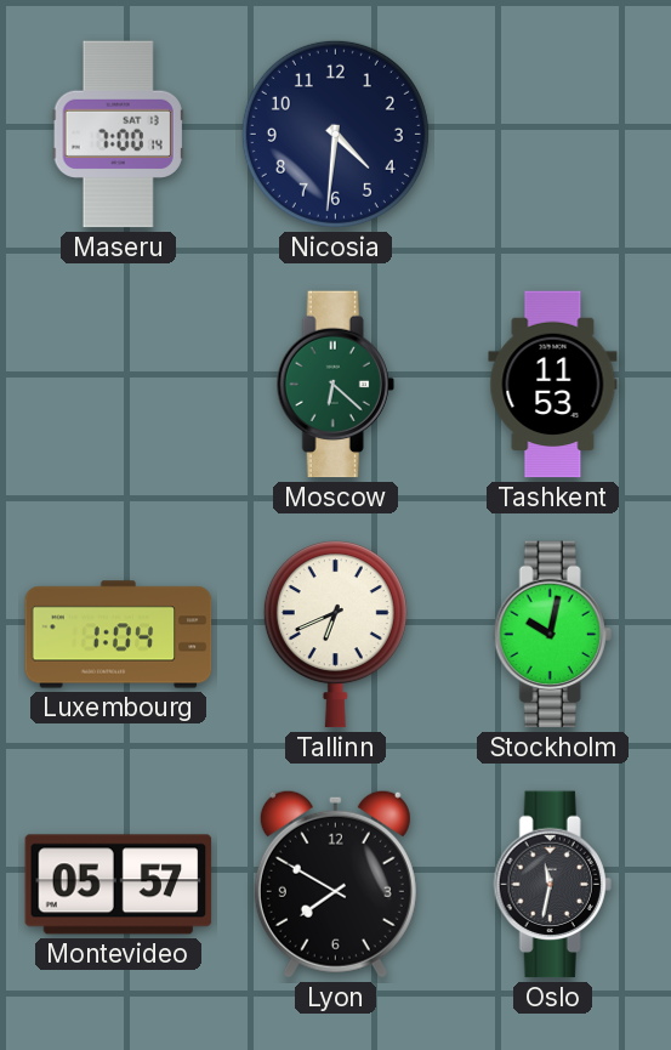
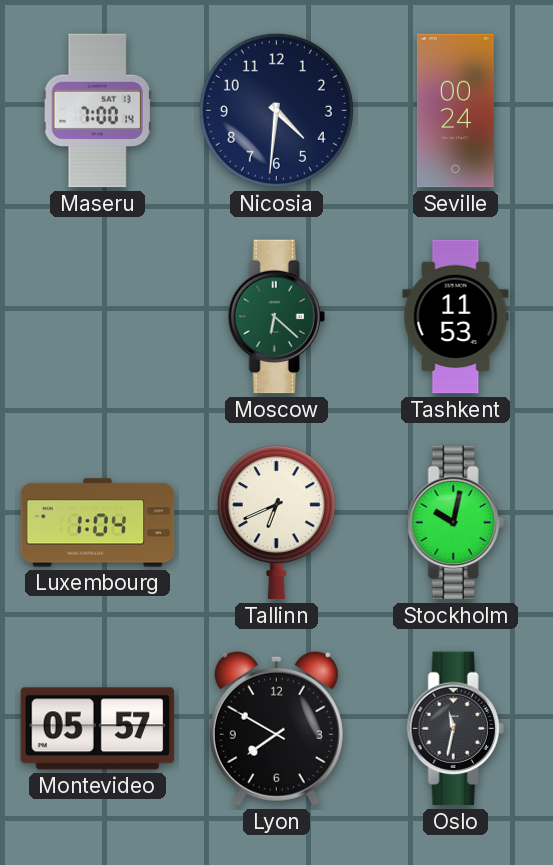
Seville: none -> 00:24 (455, 111)
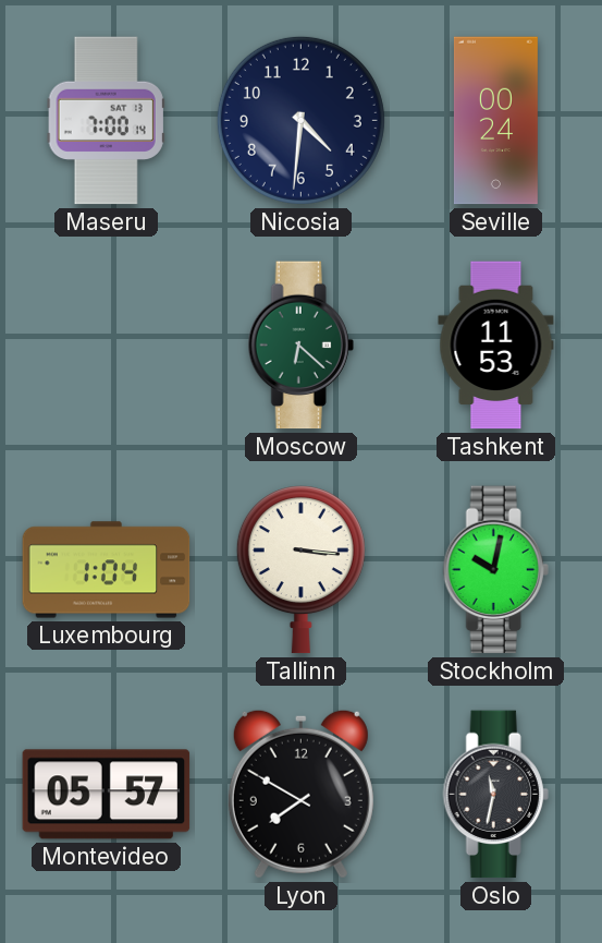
Tallinn: 6:41 -> 3:16 (300, 570)
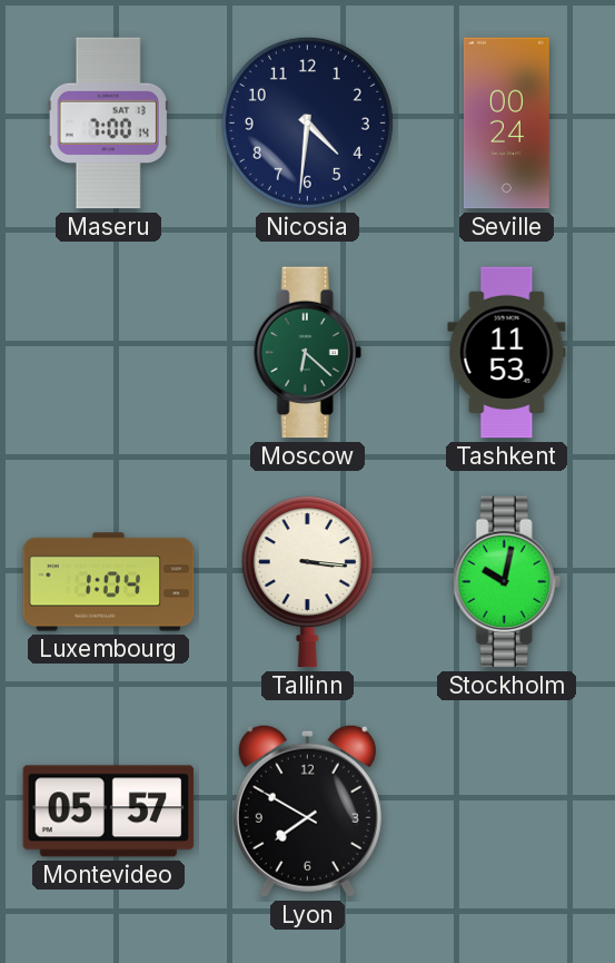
Oslo: 11:32 -> none (495, 795)
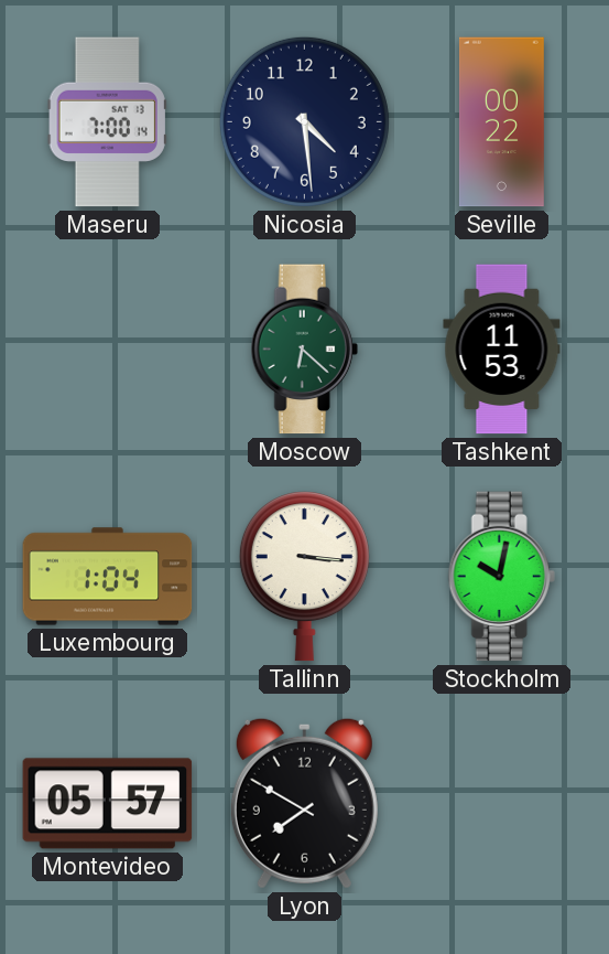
Nicosia: 4:31 -> 4:29 (304, 121)
Seville: 00:24 -> 00:22 (501, 122)
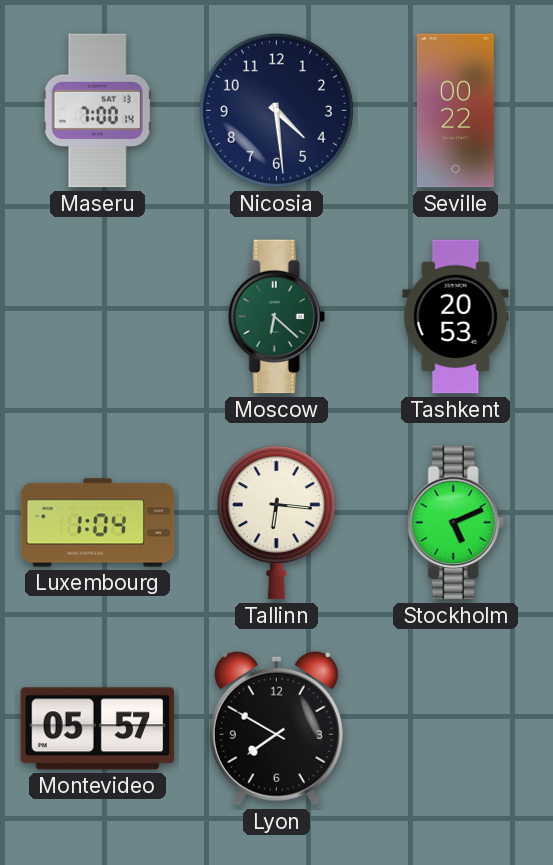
Tashkent: 11:53 -> 20:53 (456, 317)
Tallinn: 3:16 -> 6:16 (276, 523)
Stockholm: 10:02 -> 5:11 (455, 523)
